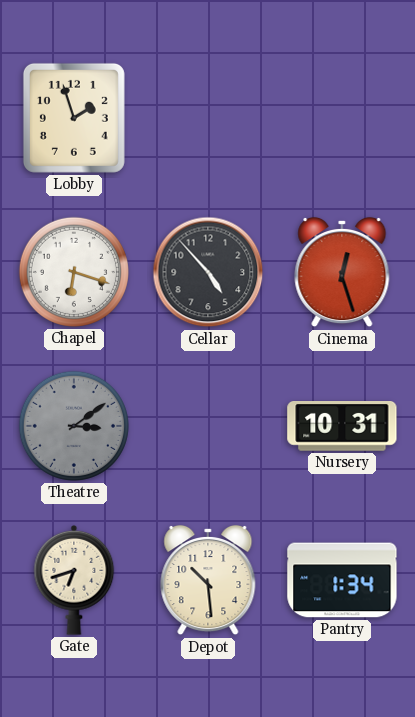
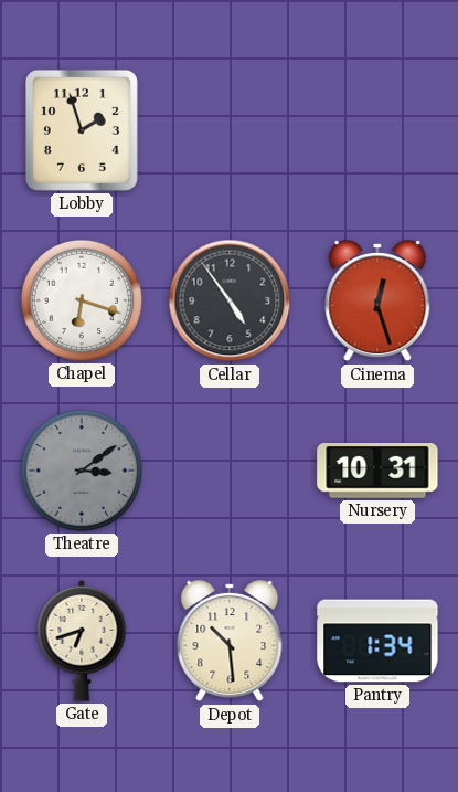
Cellar: 4:53 -> 4:54 (230, 300)
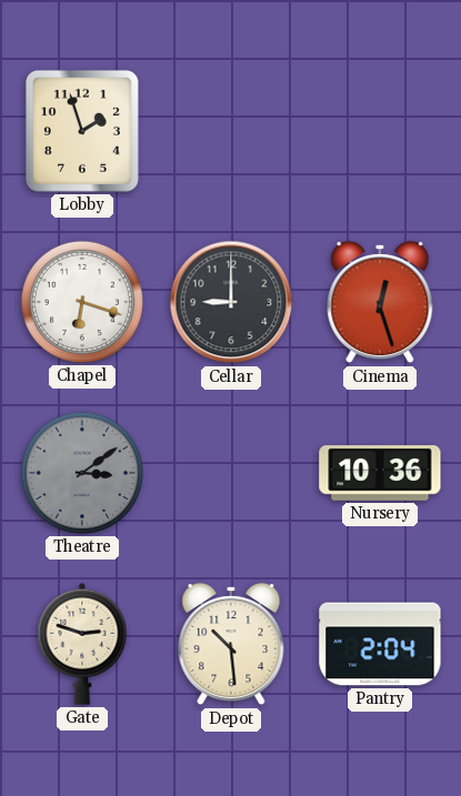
Cellar: 4:54 -> 9:00 (231, 302)
Nursery: 10:31 -> 10:36 (380, 474)
Gate: 6:42 -> 2:48 (82, 644)
Pantry: 1:34 -> 2:04 (380, 644)
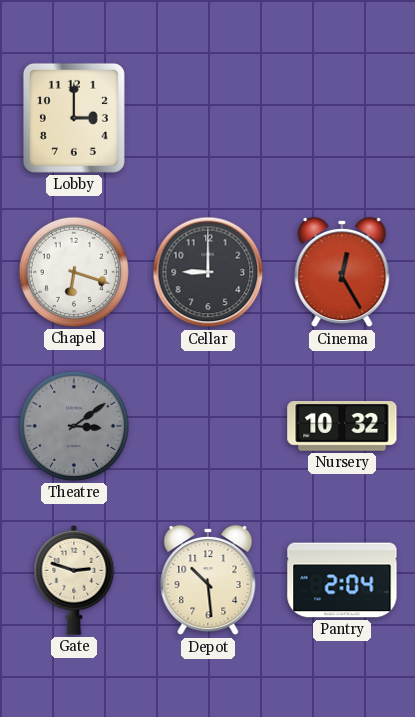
Lobby: 1:57 -> 3:00 (74, 118)
Cinema: 12:27 -> 12:25 (342, 272)
Nursery: 10:36 -> 10:32 (342, 427)
